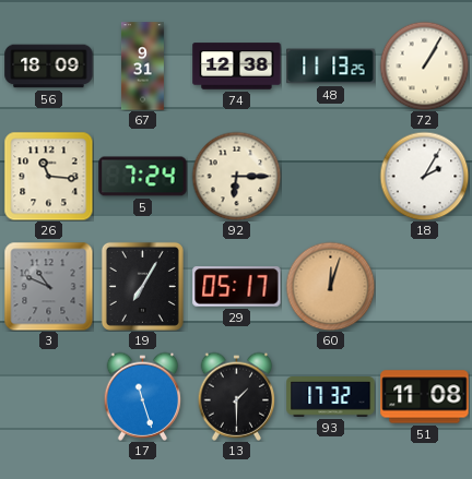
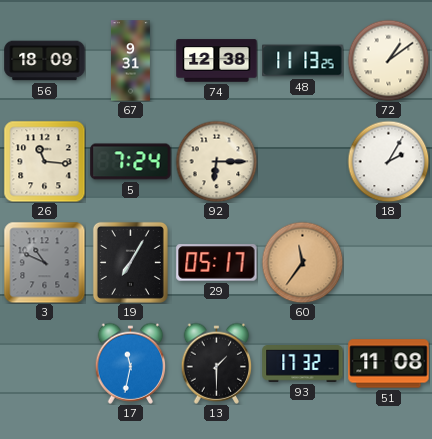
72: 1:05 -> 1:09 (388, 60)
60: 12:03 -> 11:36 (302, 262)
17: 11:27 -> 11:32 (131, 363)
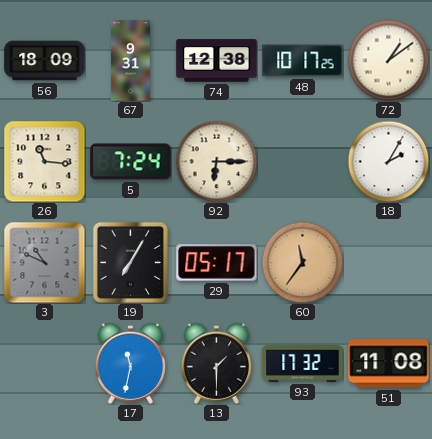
48: 11:13 -> 10:17 (303, 61)
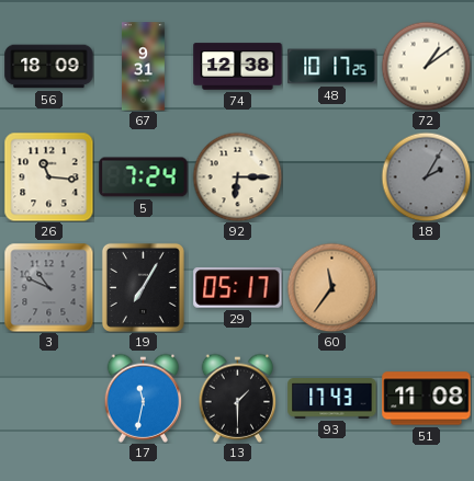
18 dial: white -> grey (426, 176)
93: 17:32 -> 17:43 (332, 399)
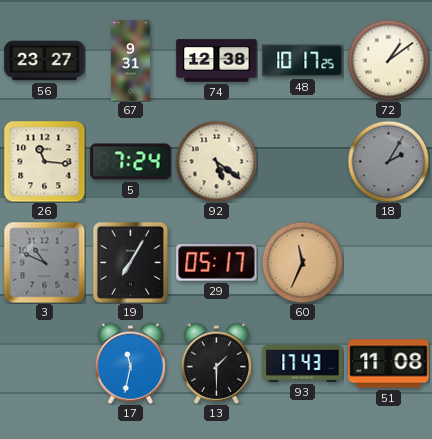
56: 18:09 -> 23:27 (45, 61)
92: 6:15 -> 5:21 (216, 161)
60: 11:36 -> 11:34 (302, 262)
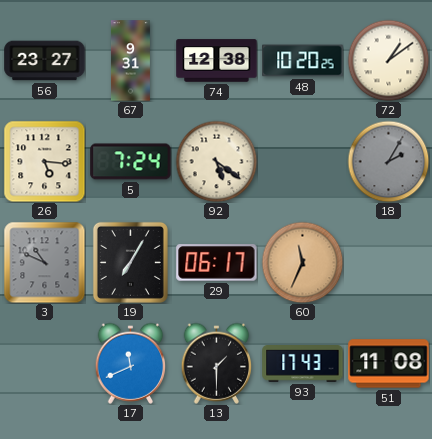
48: 10:17 -> 10:20 (303, 61)
26: 11:16 -> 5:16 (44, 161)
29: 05:17 -> 06:17 (217, 263)
17: 11:32 -> 11:41 (131, 363)
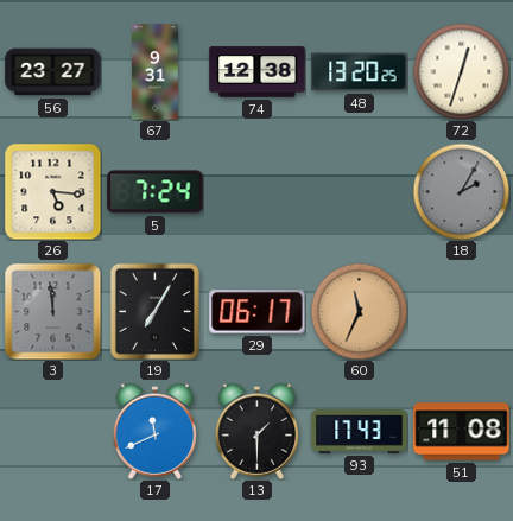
48: 10:20 -> 13:20 (360, 72)
72: 1:09 -> 12:33 (461, 71)
92: 5:21 -> none (216, 161)
3: 10:49 -> 11:59 (52, 311)
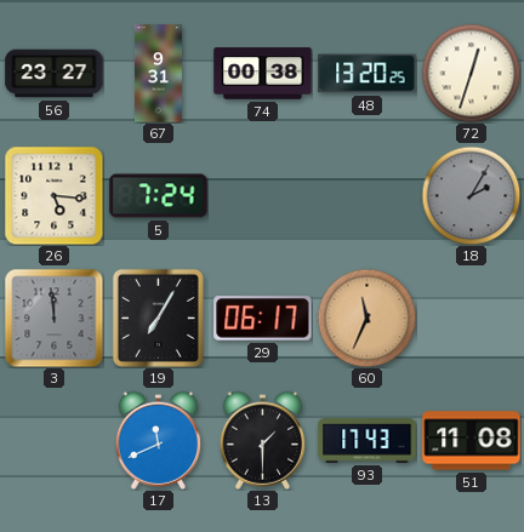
74: 12:38 -> 00:38 (263, 74)
